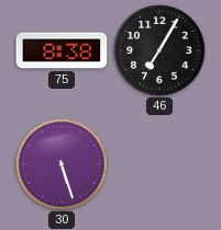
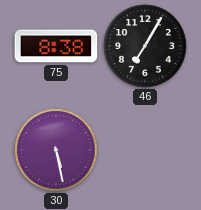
30: 5:27 -> 5:28 (56, 150)
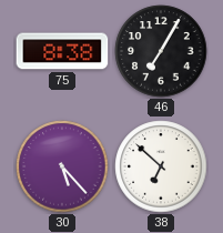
30: 5:28 -> 5:23 (62, 166)
38: none -> 6:52 (161, 166)
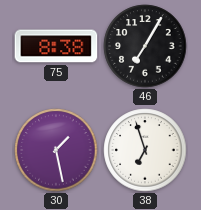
30: 5:23 -> 1:28 (56, 150)
38: 6:52 -> 6:57 (145, 150)
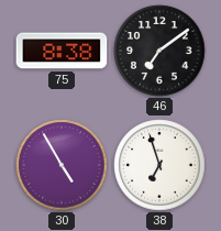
46: 7:05 -> 7:09 (159, 51)
30: 1:28 -> 4:55 (62, 165)
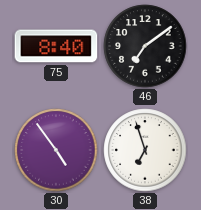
75: 8:38 -> 8:40 (56, 46)
30: 4:55 -> 4:54 (56, 150)
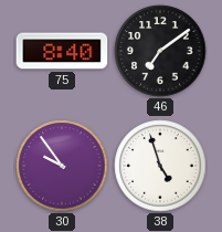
30: 4:54 -> 9:54 (62, 166)
38: 6:57 -> 4:57 (160, 166)
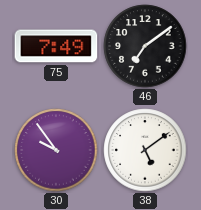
75: 8:40 -> 7:49 (56, 46)
38: 4:57 -> 5:09 (145, 150)
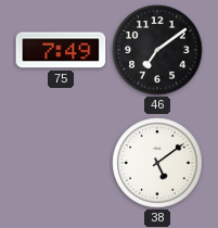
30: 9:54 -> none (56, 150)
